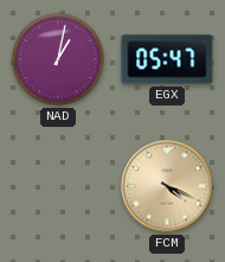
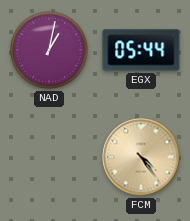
EGX: 05:47 -> 05:44 (141, 50)
FCM: 4:19 -> 4:24 (141, 157)
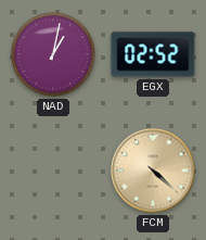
EGX: 05:44 -> 02:52 (153, 54)
FCM: 4:24 -> 4:22 (153, 170)
